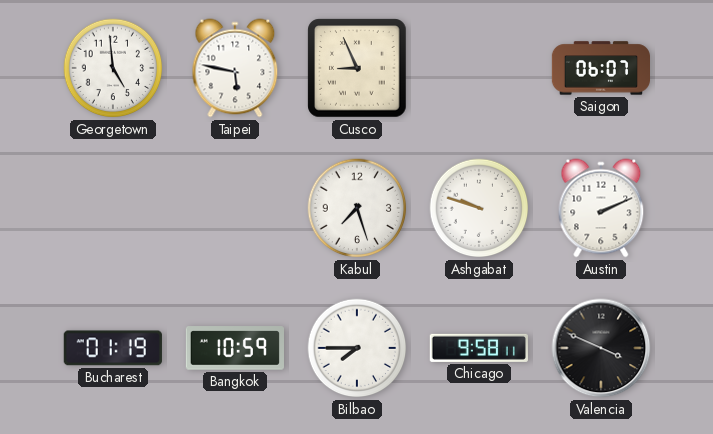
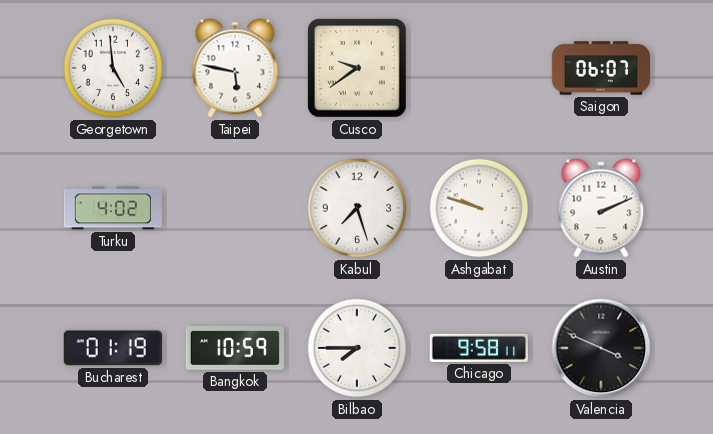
Cusco: 8:56 -> 9:39 (357, 68)
Turku: none -> 4:02 (112, 208)
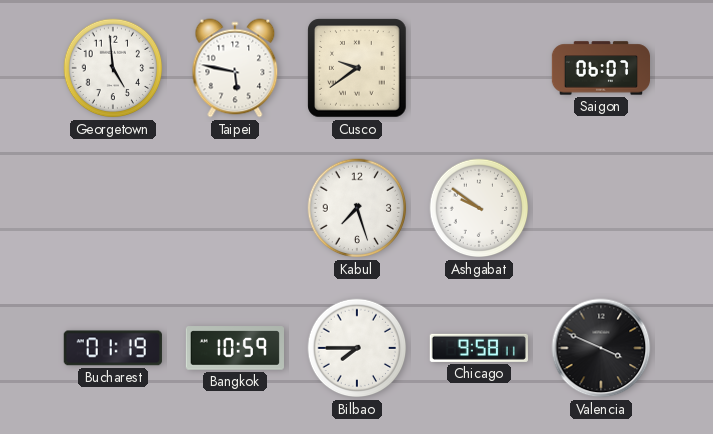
Turku: 4:02 -> none (112, 208)
Ashgabat: 9:48 -> 9:51 (479, 208)
Austin: 2:11 -> none (601, 208)
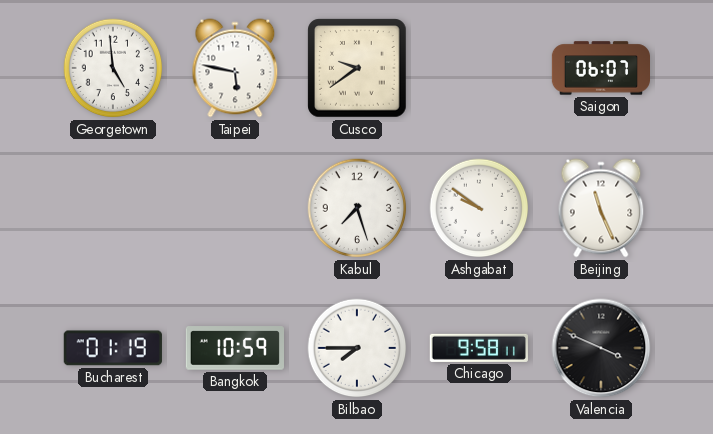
Beijing: none -> 11:26 (601, 208)
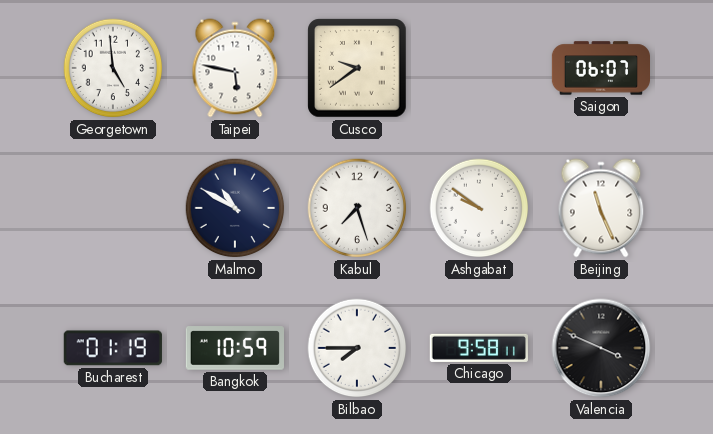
Malmo: none -> 10:50 (235, 208)
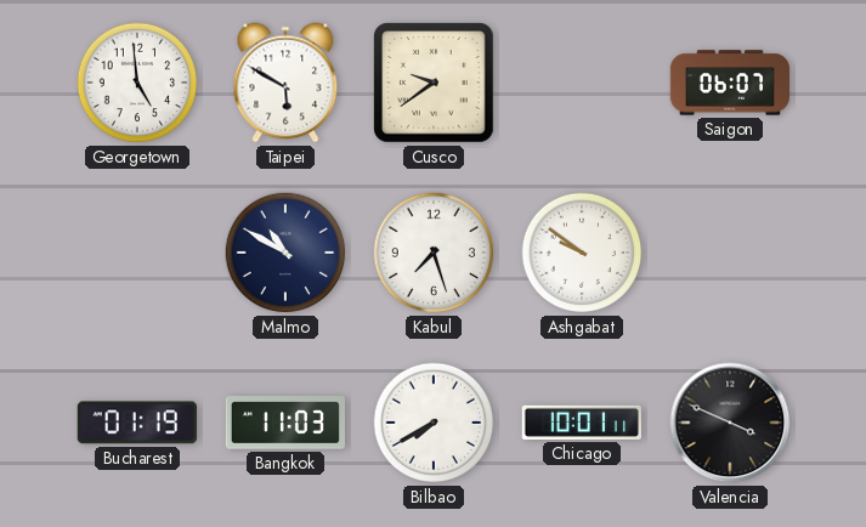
Taipei: 5:47 -> 5:50 (285, 83)
Beijing: 11:26 -> none (601, 208)
Bangkok: 10:59 -> 11:03 (284, 423)
Bilbao: 7:45 -> 7:40 (434, 423)
Chicago: 9:58 -> 10:01 (582, 423)
